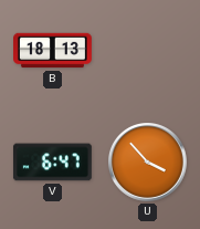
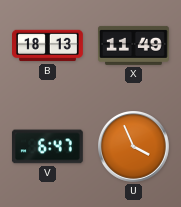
X: none -> 11:49 (134, 45)
U: 3:53 -> 3:56 (134, 147)
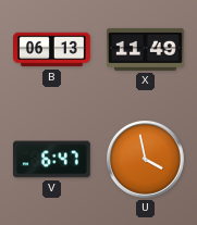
B: 18:13 -> 06:13 (52, 50)
U: 3:56 -> 3:58 (146, 160)
